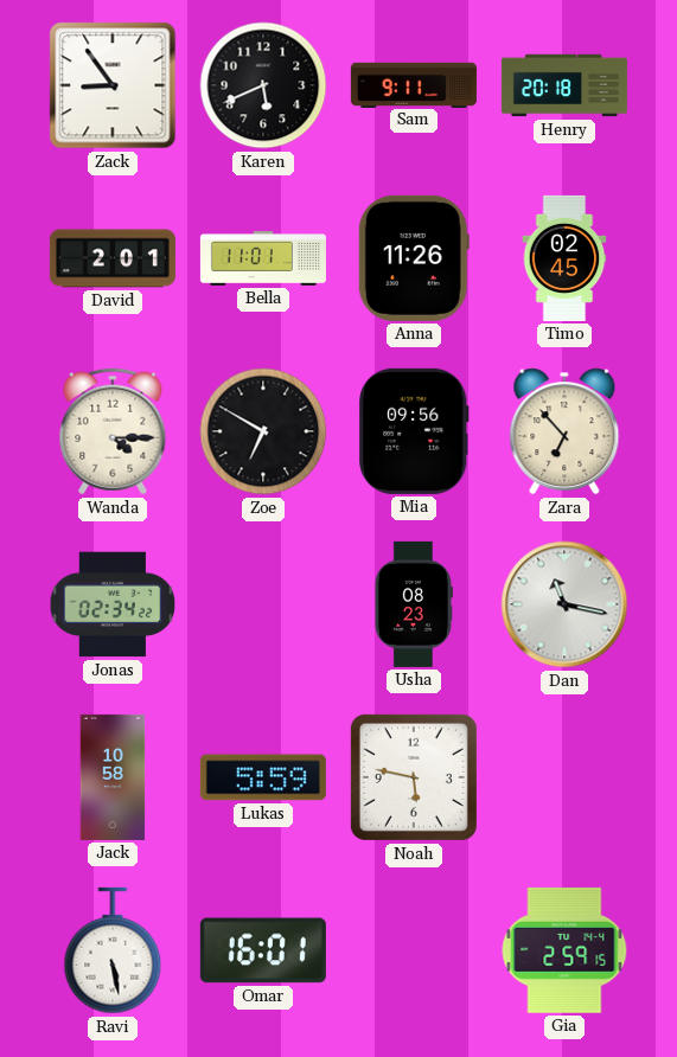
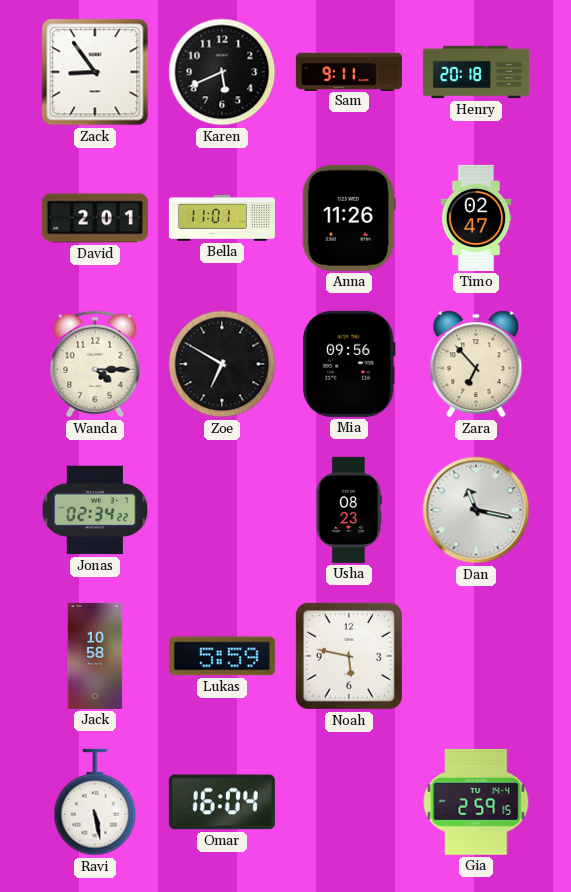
Timo: 02:45 -> 02:47 (476, 218)
Omar: 16:01 -> 16:04 (222, 802)
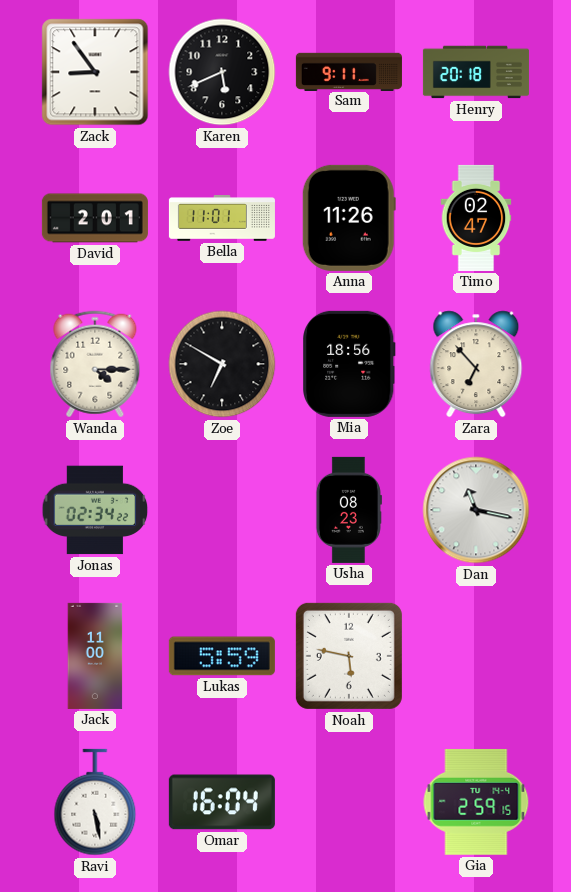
Mia: 09:56 -> 18:56 (350, 364)
Jack: 10:58 -> 11:00 (95, 656)
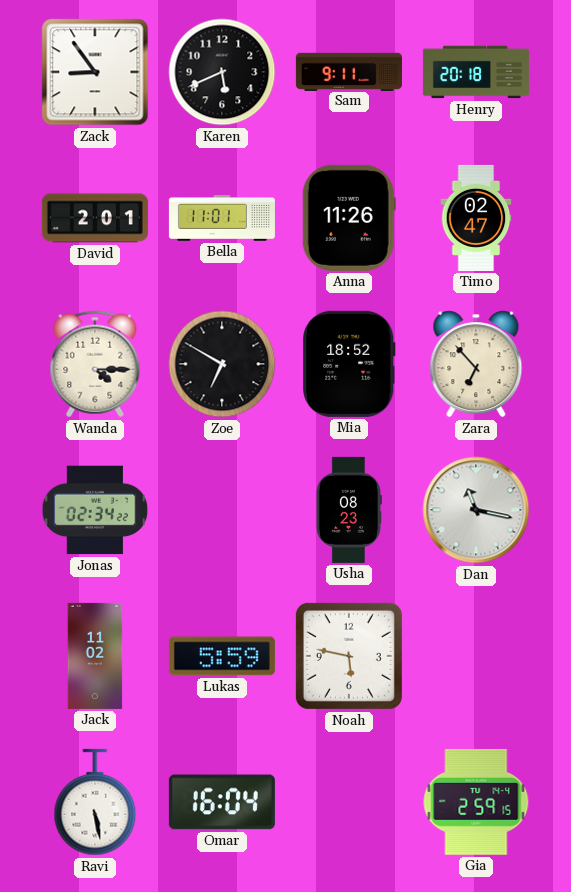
Mia: 18:56 -> 18:52 (350, 364)
Jack: 11:00 -> 11:02 (95, 656)
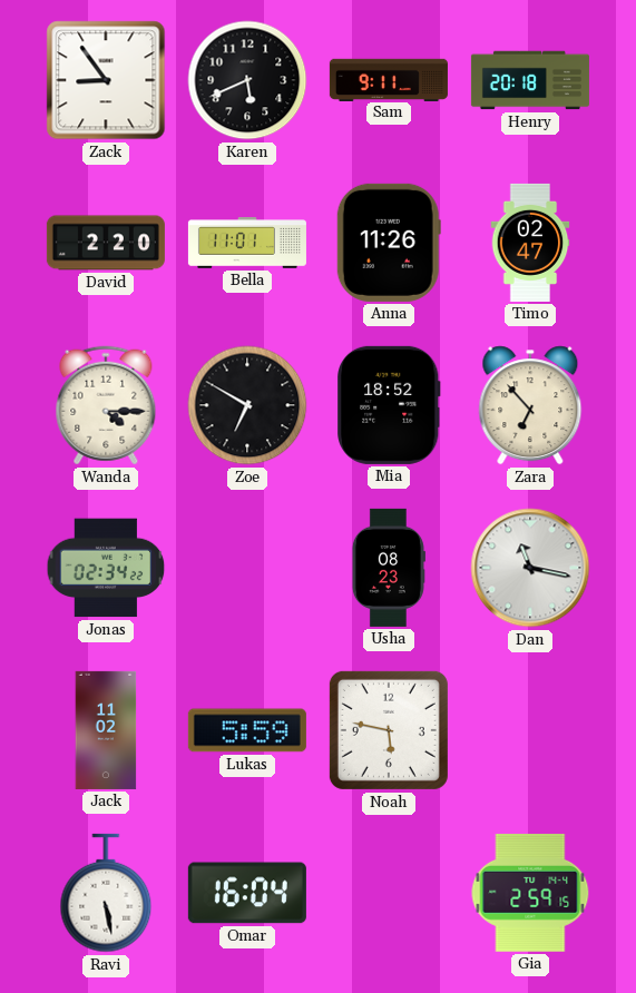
David: 2:01 -> 2:20 (106, 243)
